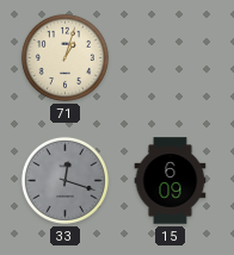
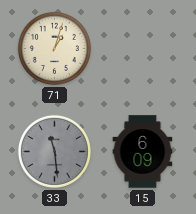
33: 12:18 -> 11:29 (54, 151)
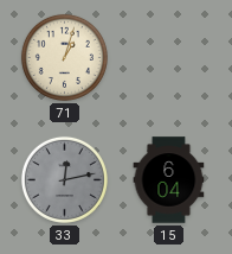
33: 11:29 -> 12:13 (64, 179)
15: 6:09 -> 6:04 (169, 180)
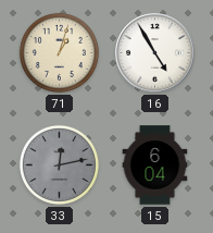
16: none -> 4:55 (155, 53)
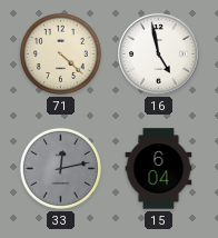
71: 1:03 -> 4:22 (60, 53)
16: 4:55 -> 4:58 (159, 54)
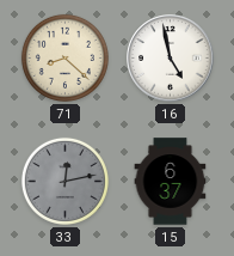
71: 4:22 -> 8:22 (64, 57)
15: 6:04 -> 6:37 (171, 182)
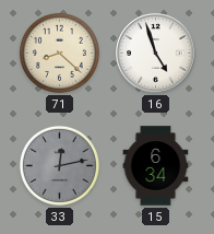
16: 4:58 -> 4:57 (156, 54)
15: 6:37 -> 6:34 (156, 166)
